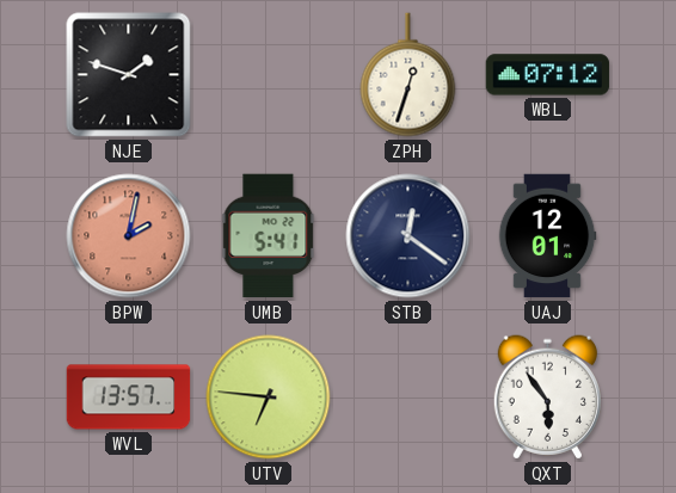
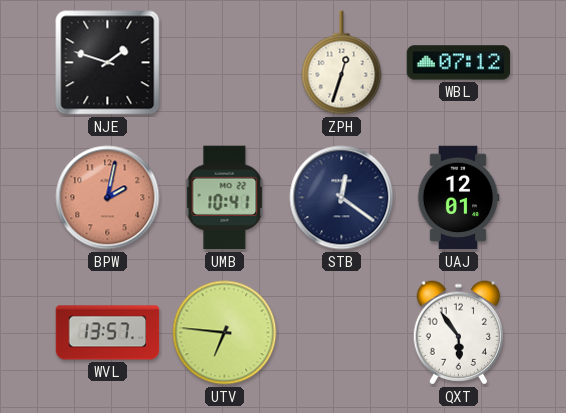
UMB: 5:41 -> 10:41 (225, 198)
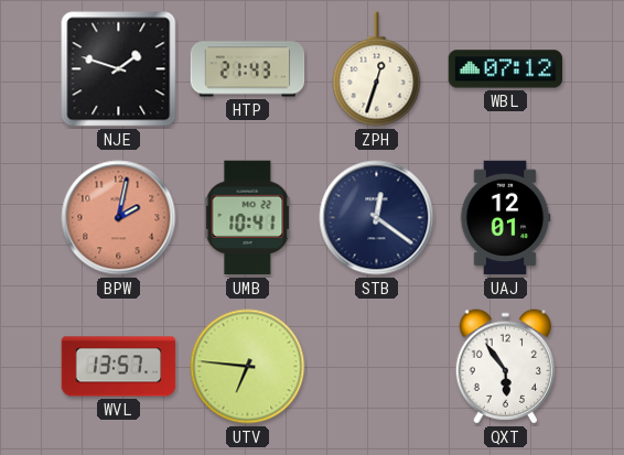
HTP: none -> 21:43 (248, 69)
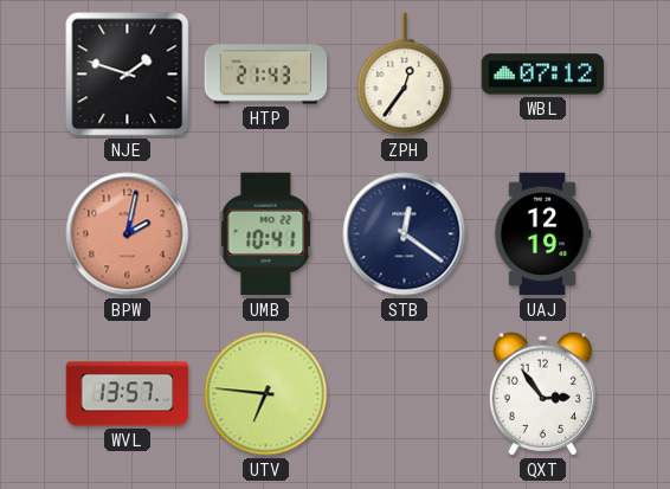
ZPH: 12:33 -> 12:36 (405, 75)
UAJ: 12:01 -> 12:19 (542, 234)
QXT: 5:54 -> 2:54 (542, 394)
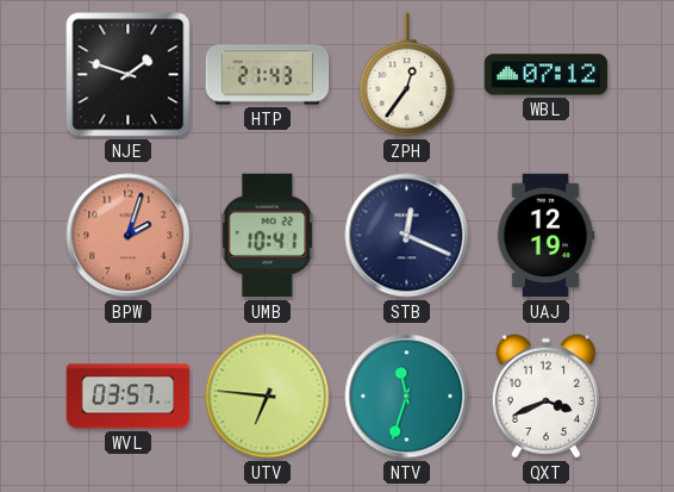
BPW: 2:02 -> 2:03 (129, 236)
STB: 12:21 -> 12:19 (407, 236)
WVL: 13:57 -> 03:57 (129, 397)
NTV: none -> 11:33 (407, 397)
QXT: 2:54 -> 3:41 (545, 397)
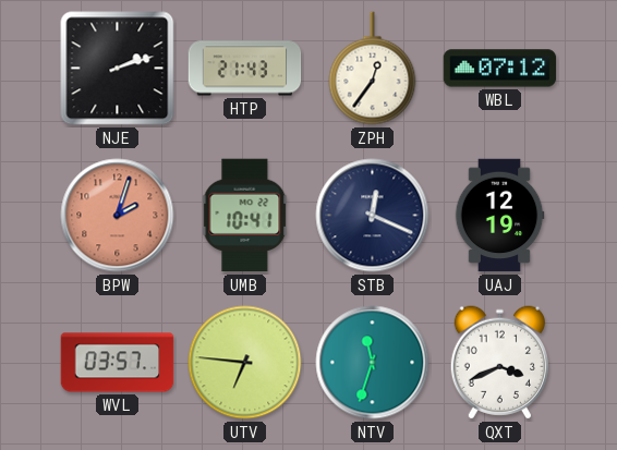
NJE: 1:48 -> 2:12 (118, 69)
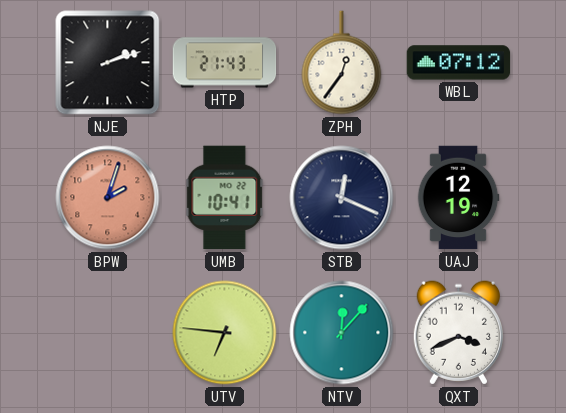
WVL: 03:57 -> none (118, 363)
NTV: 11:33 -> 12:07 (342, 333)
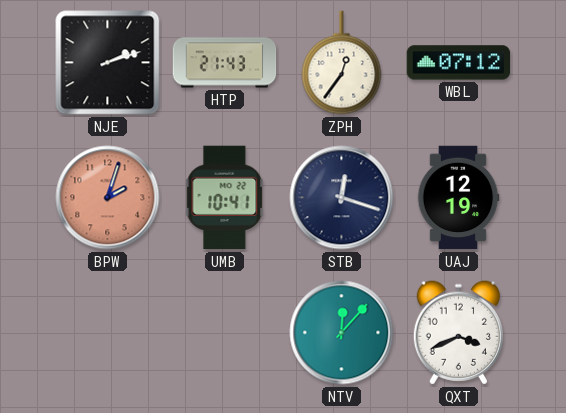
STB: 12:19 -> 12:18 (342, 198)
UTV: 6:46 -> none (225, 333)
